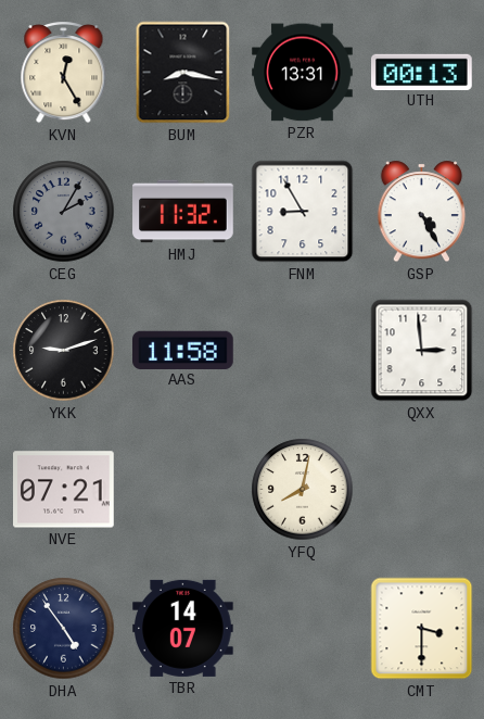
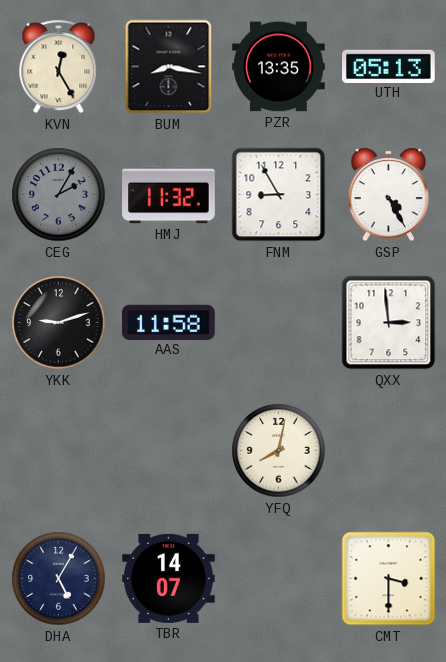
PZR: 13:31 -> 13:35 (279, 67)
UTH: 00:13 -> 05:13 (389, 66)
NVE: 07:21 -> none (64, 490)
DHA: 4:54 -> 5:05 (59, 579)
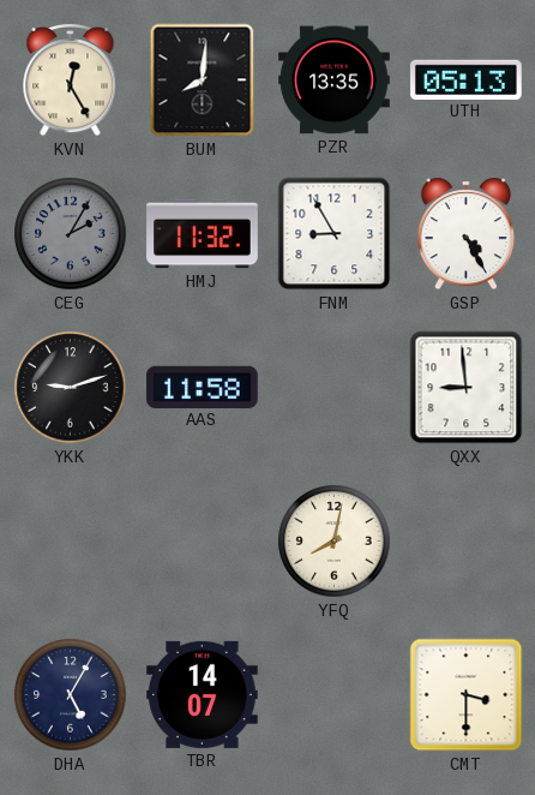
BUM: 8:17 -> 8:01 (203, 80)
QXX: 2:59 -> 8:59 (467, 388)
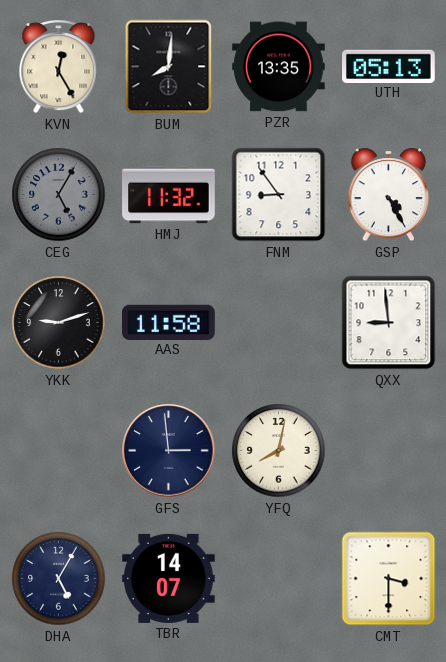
CEG: 2:05 -> 5:05 (59, 195)
FNM: 8:55 -> 8:54 (279, 195)
GFS: none -> 2:59 (169, 451)
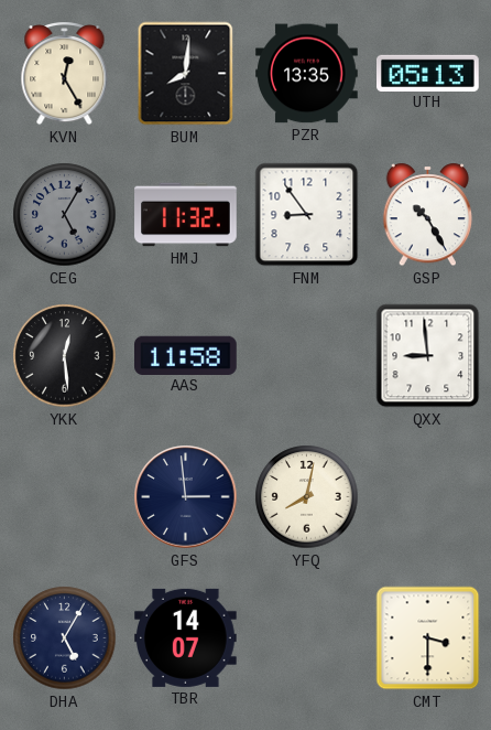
GSP: 4:25 -> 10:25 (428, 215)
YKK: 9:12 -> 12:29 (65, 356)
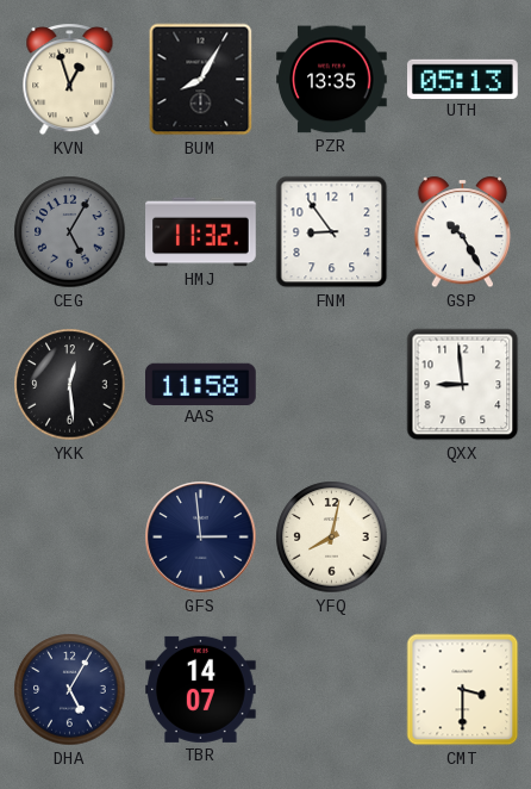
KVN: 12:25 -> 12:57 (70, 80)
BUM: 8:01 -> 8:05 (201, 80)
